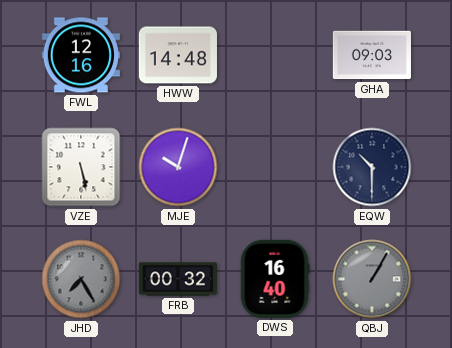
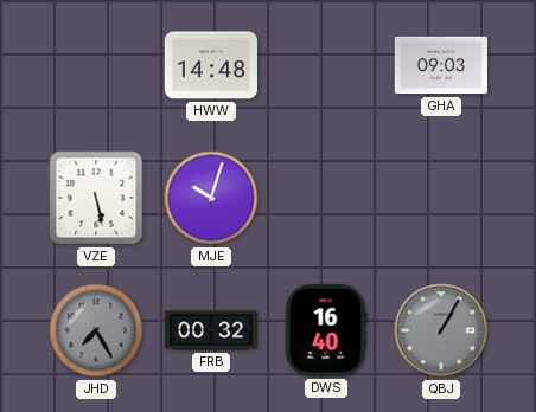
FWL: 12:16 -> none (81, 55)
EQW: 10:30 -> none (372, 167)
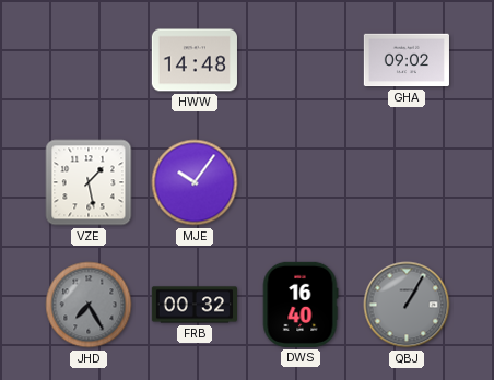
GHA: 09:03 -> 09:02 (407, 60)
VZE: 5:28 -> 1:28 (89, 182)
MJE: 10:03 -> 10:06 (195, 182)
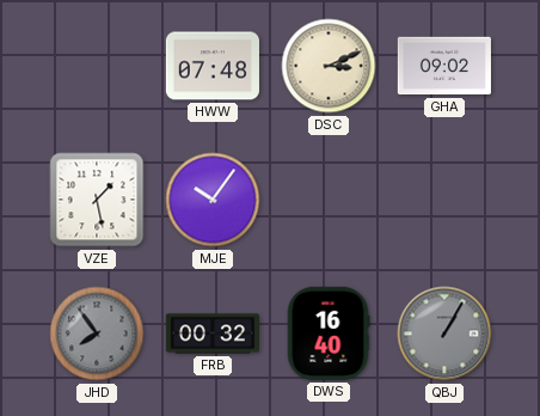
HWW: 14:48 -> 07:48 (213, 66)
DSC: none -> 3:11 (329, 66)
JHD: 7:25 -> 7:54 (97, 334)
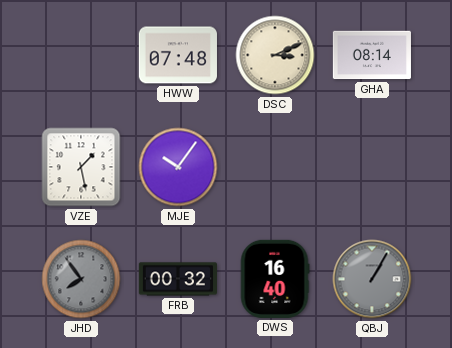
GHA: 09:02 -> 08:14 (372, 55)
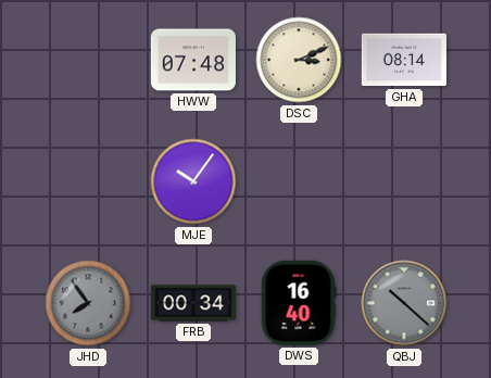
VZE: 1:28 -> none (81, 167)
FRB: 00:32 -> 00:34 (192, 303)
QBJ: 1:05 -> 10:22 (404, 303)
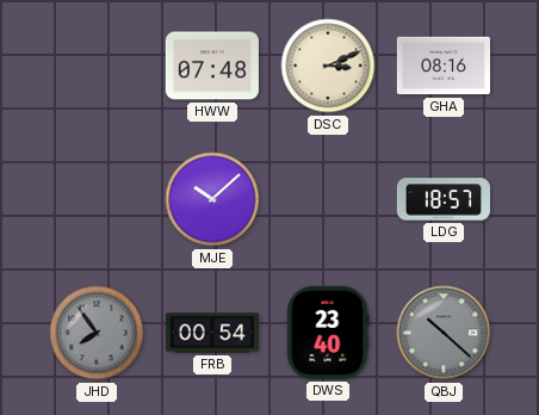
GHA: 08:14 -> 08:16 (444, 66)
MJE: 10:06 -> 10:08 (212, 199)
LDG: none -> 18:57 (444, 199)
FRB: 00:34 -> 00:54 (211, 333)
DWS: 16:40 -> 23:40 (328, 333)
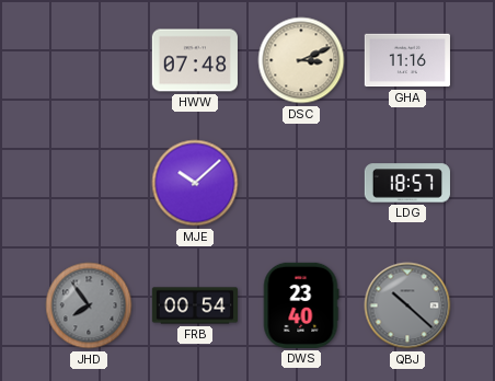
GHA: 08:16 -> 11:16 (407, 60)
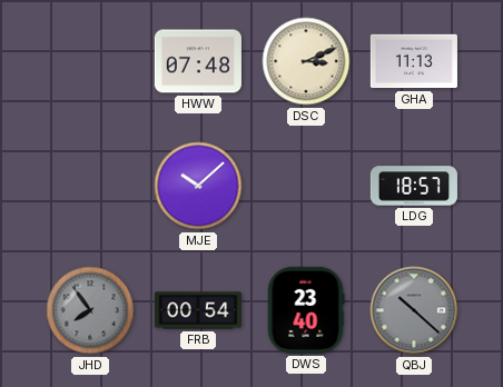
GHA: 11:16 -> 11:13 (414, 61)
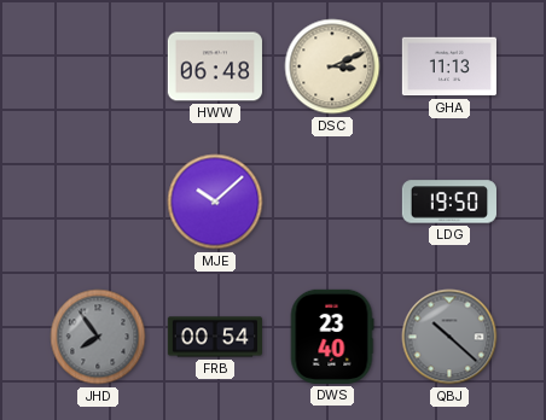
HWW: 07:48 -> 06:48 (215, 66)
LDG: 18:57 -> 19:50 (449, 202)
